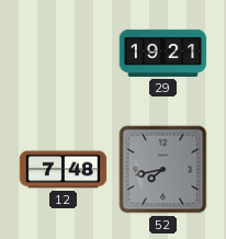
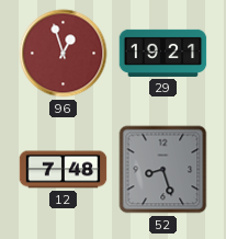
96: none -> 12:57 (64, 54)
52: 7:43 -> 8:27 (163, 170)
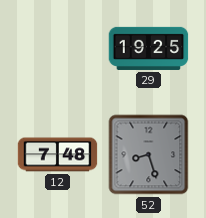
96: 12:57 -> none (64, 54)
29: 19:21 -> 19:25 (149, 48)
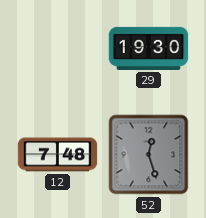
29: 19:25 -> 19:30 (149, 48)
52: 8:27 -> 12:27 (149, 155)
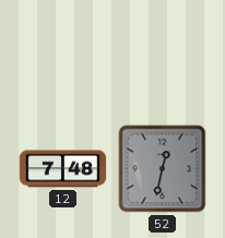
29: 19:30 -> none (149, 48)
52: 12:27 -> 12:32 (163, 169)
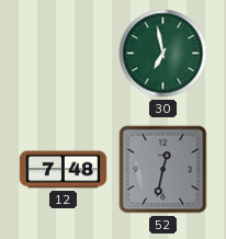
30: none -> 6:58 (163, 54)
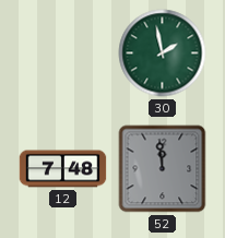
30: 6:58 -> 1:58 (163, 53)
52: 12:32 -> 11:59 (163, 169)
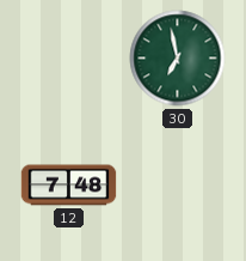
30: 1:58 -> 6:58 (178, 59)
52: 11:59 -> none (163, 169)
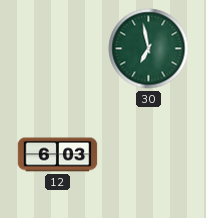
12: 7:48 -> 6:03 (58, 155)
